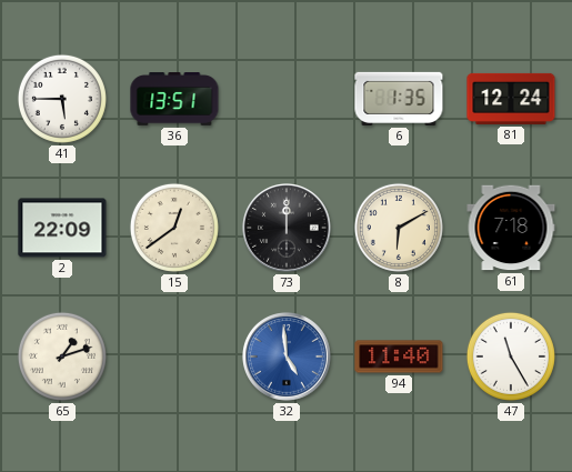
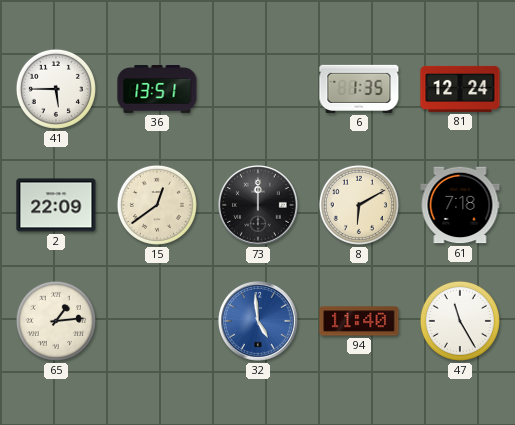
65: 1:12 -> 1:14 (56, 321)
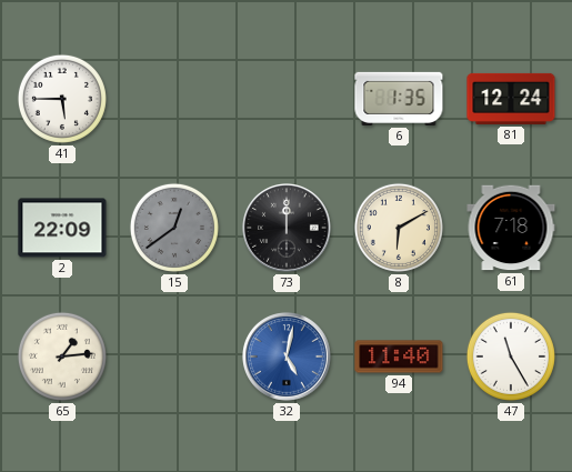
36: 13:51 -> none (157, 89)
15 dial: cream -> grey (174, 228)
32: 4:59 -> 5:02 (288, 358)
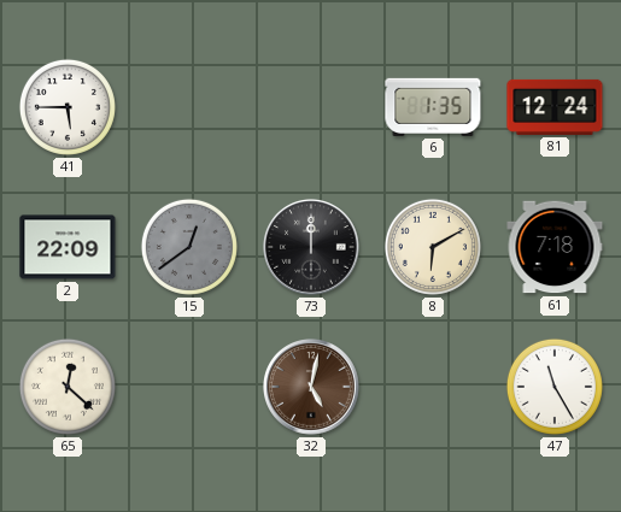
65: 1:14 -> 12:22 (68, 387)
32 dial: blue -> brown (312, 388)
94: 11:40 -> none (399, 356)
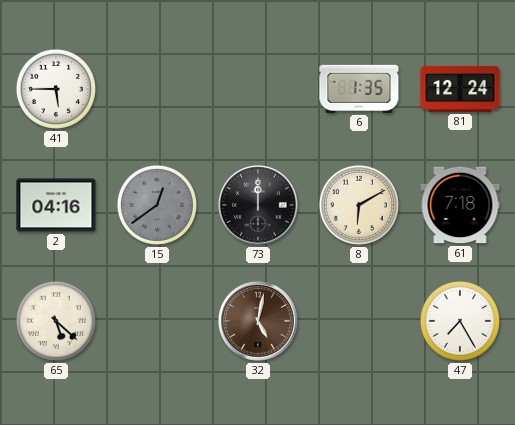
2: 22:09 -> 04:16 (56, 205)
65: 12:22 -> 5:22 (56, 321)
47: 11:25 -> 7:25 (460, 321)
